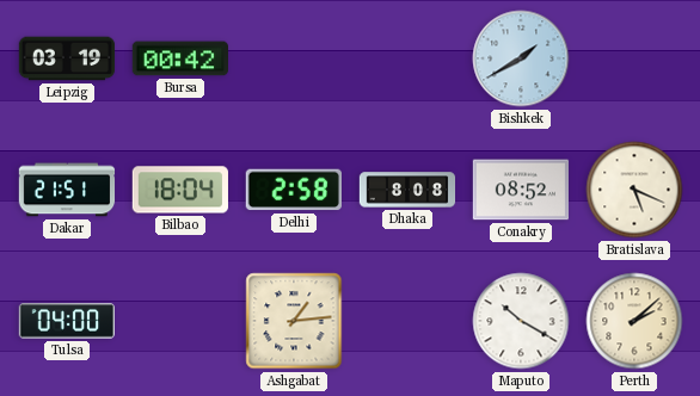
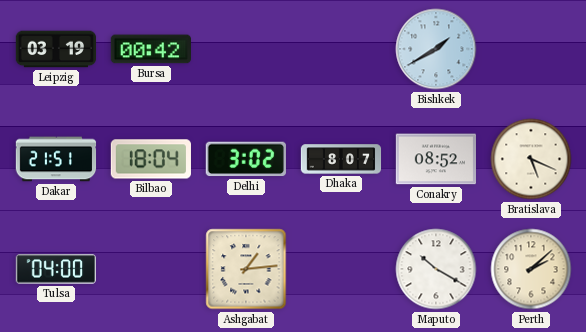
Delhi: 2:58 -> 3:02 (246, 159)
Dhaka: 8:08 -> 8:07 (341, 159)
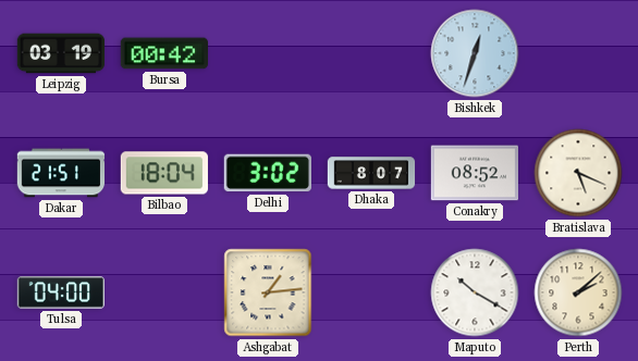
Bishkek: 1:40 -> 12:33 (475, 53)
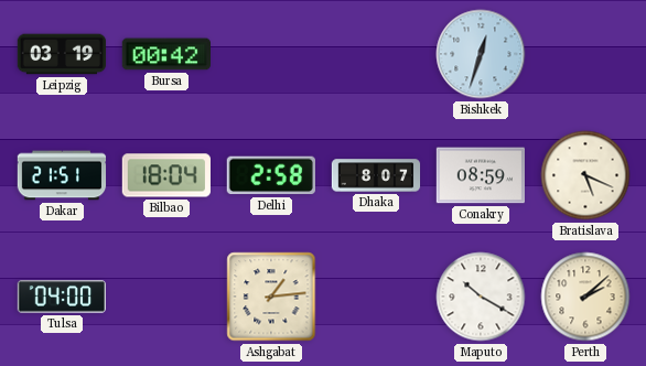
Delhi: 3:02 -> 2:58 (271, 175)
Conakry: 08:52 -> 08:59 (480, 175)
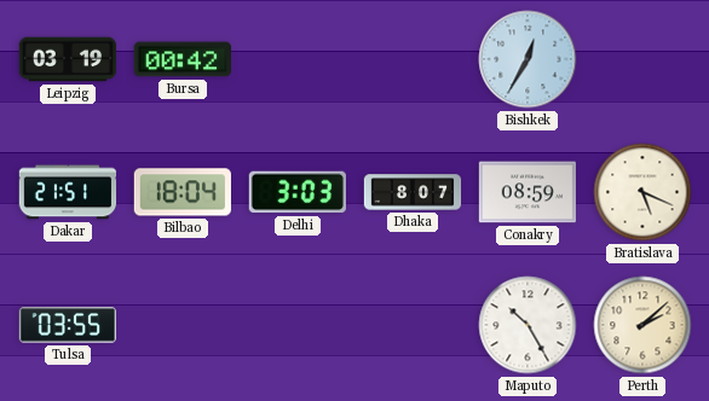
Bishkek: 12:33 -> 12:35 (528, 59)
Delhi: 2:58 -> 3:03 (298, 192)
Tulsa: 04:00 -> 03:55 (67, 325)
Ashgabat: 1:14 -> none (271, 297)
Maputo: 10:20 -> 10:25 (528, 325)
